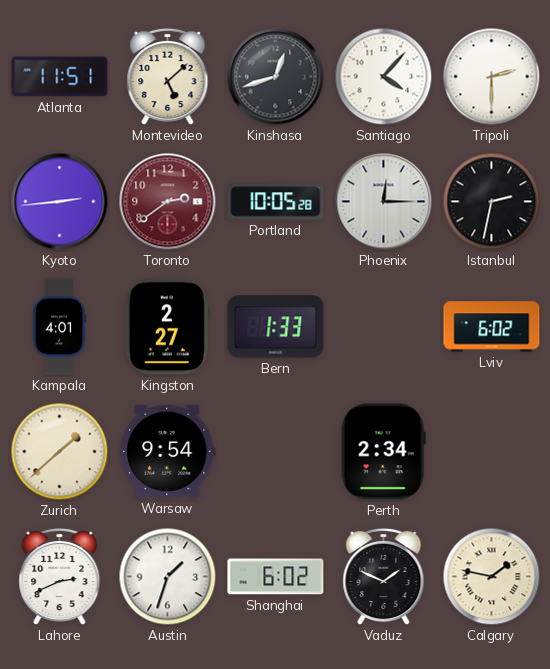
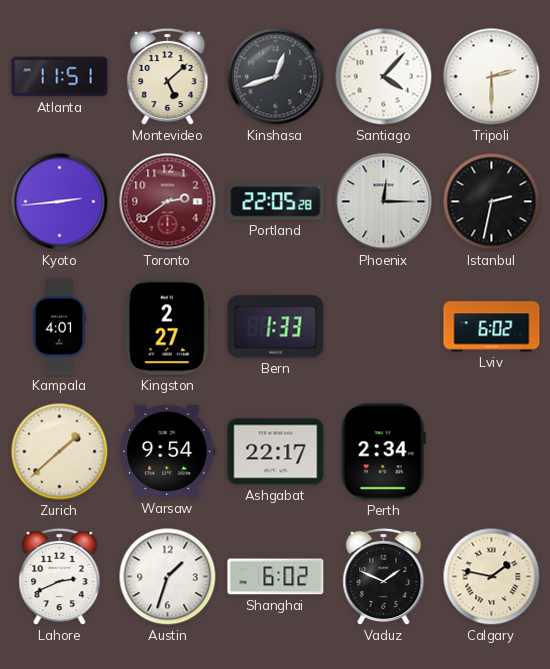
Portland: 10:05 -> 22:05 (276, 202)
Ashgabat: none -> 22:17 (276, 452)
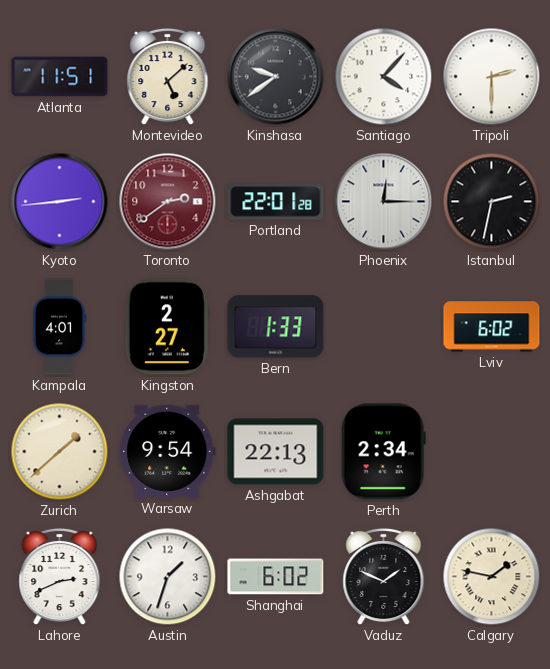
Kinshasa: 12:42 -> 9:39 (276, 77)
Portland: 22:05 -> 22:01 (276, 202)
Ashgabat: 22:17 -> 22:13 (276, 452)
